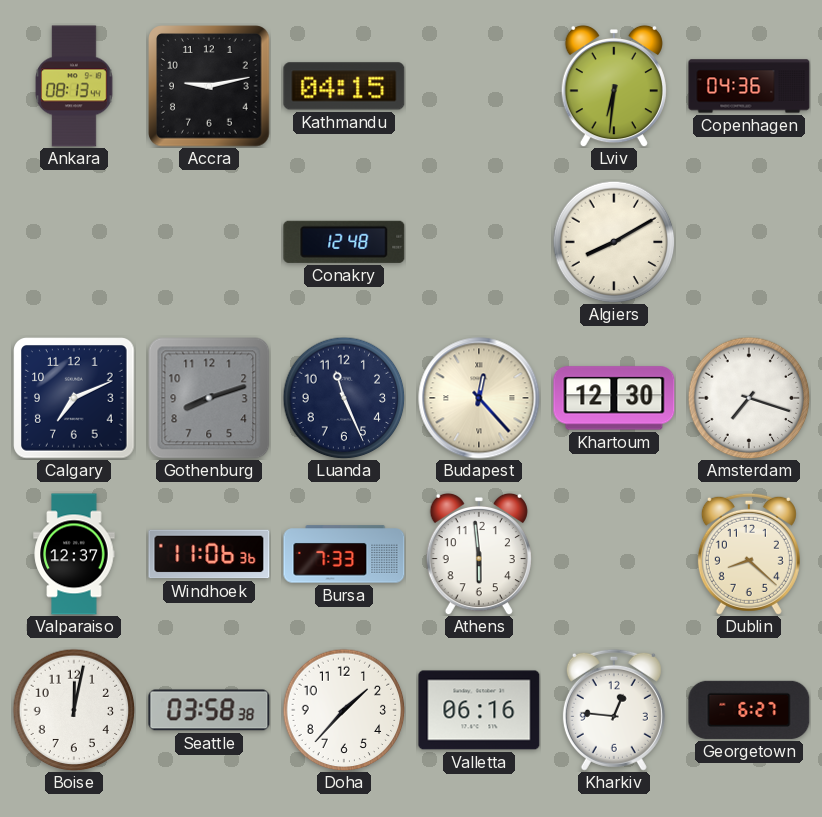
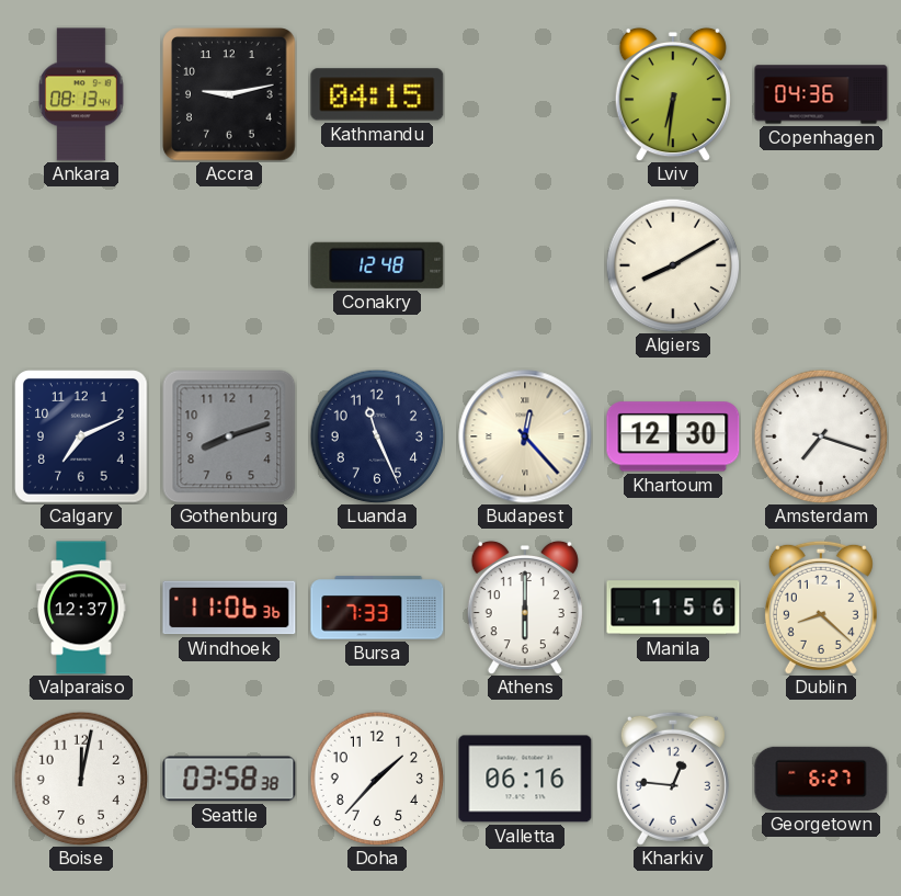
Athens: 5:59 -> 6:00 (525, 608)
Manila: none -> 1:56 (673, 608)
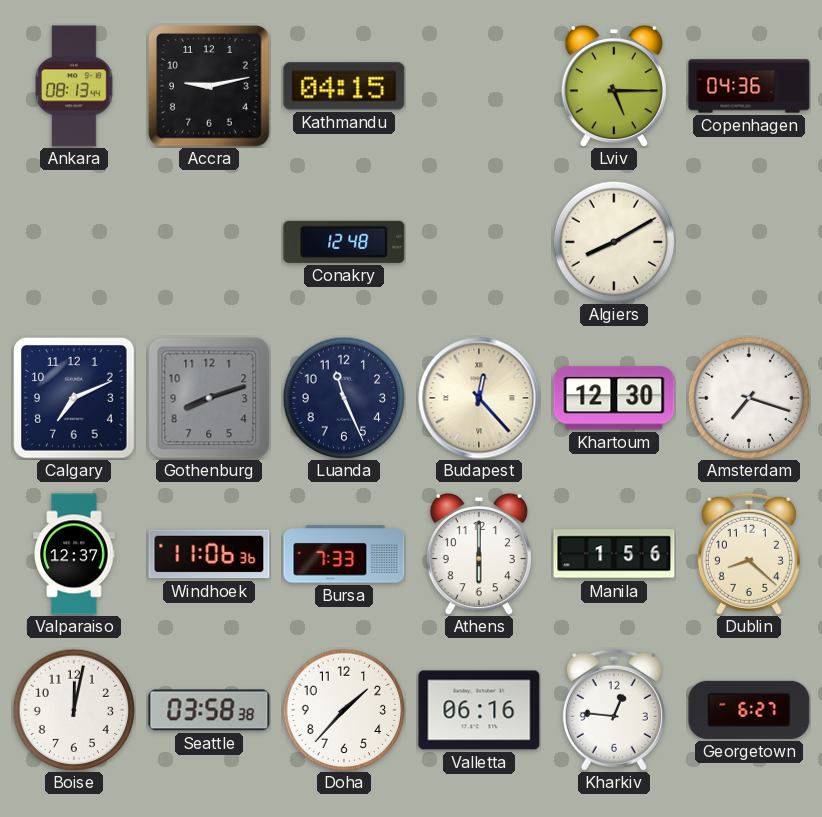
Lviv: 6:31 -> 5:15 (614, 86)
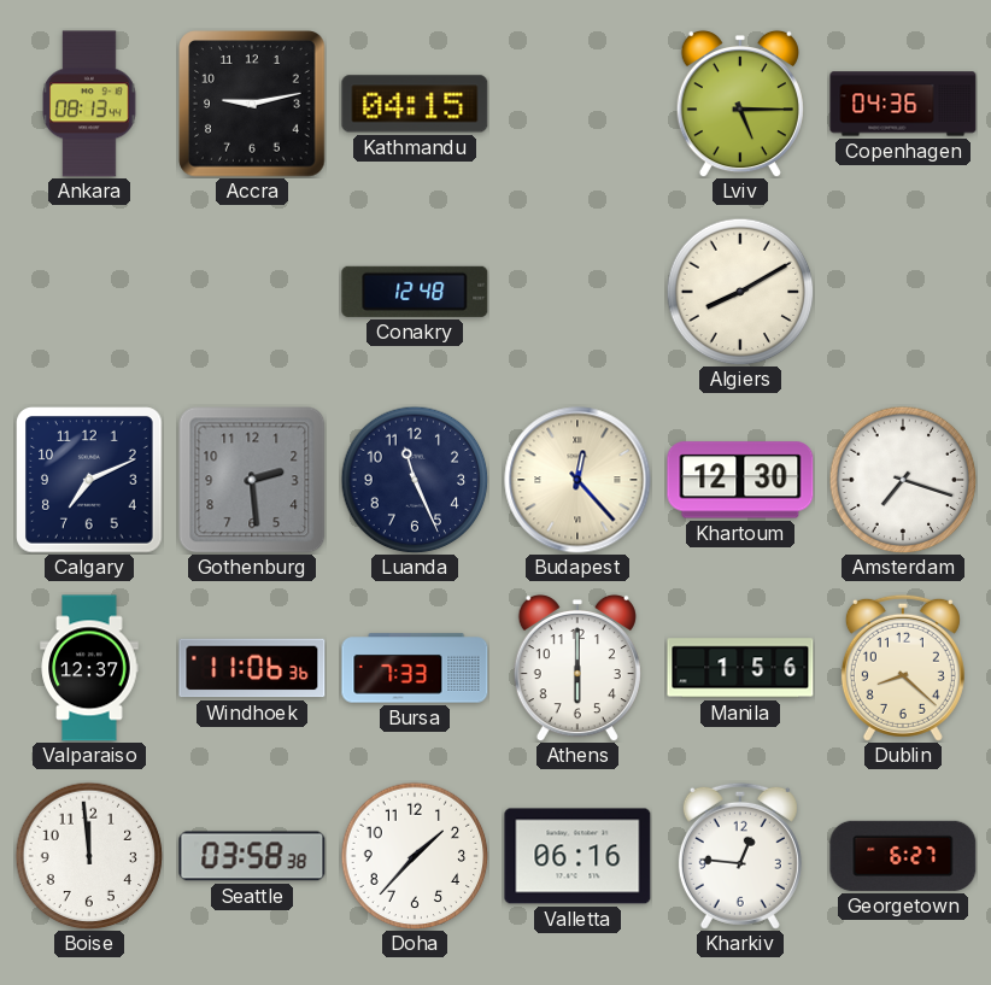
Gothenburg: 8:12 -> 2:29 (252, 480)
Boise: 12:02 -> 11:59 (89, 856)
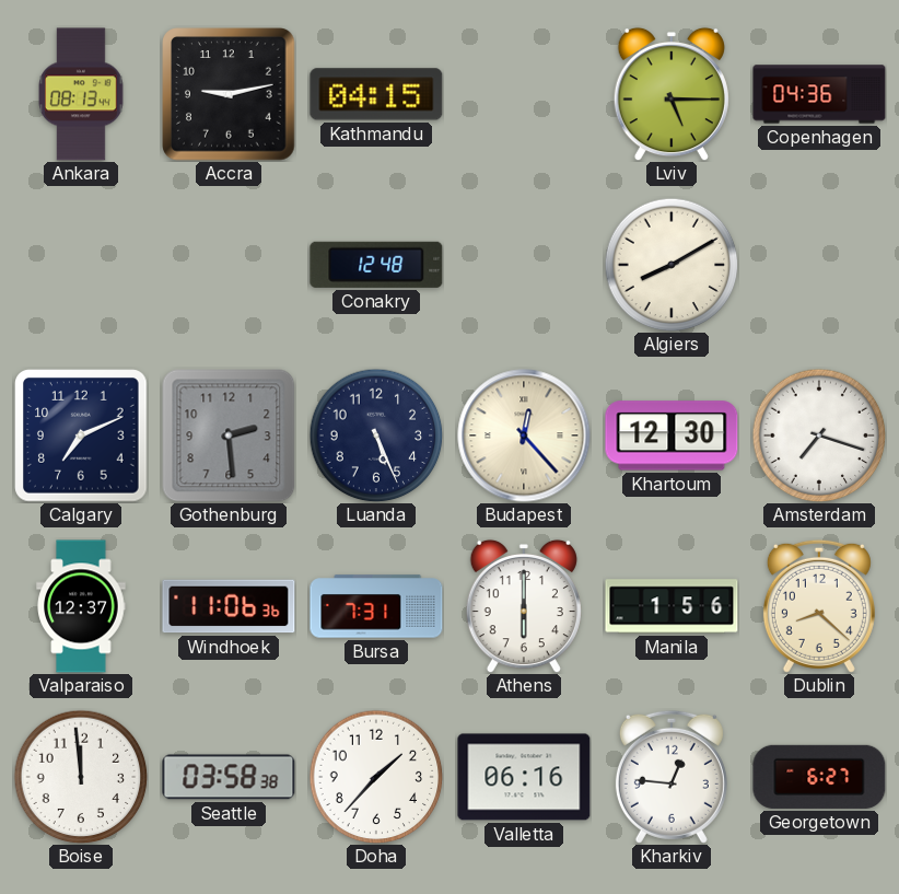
Luanda: 11:26 -> 5:26 (376, 436)
Bursa: 7:33 -> 7:31 (376, 606)
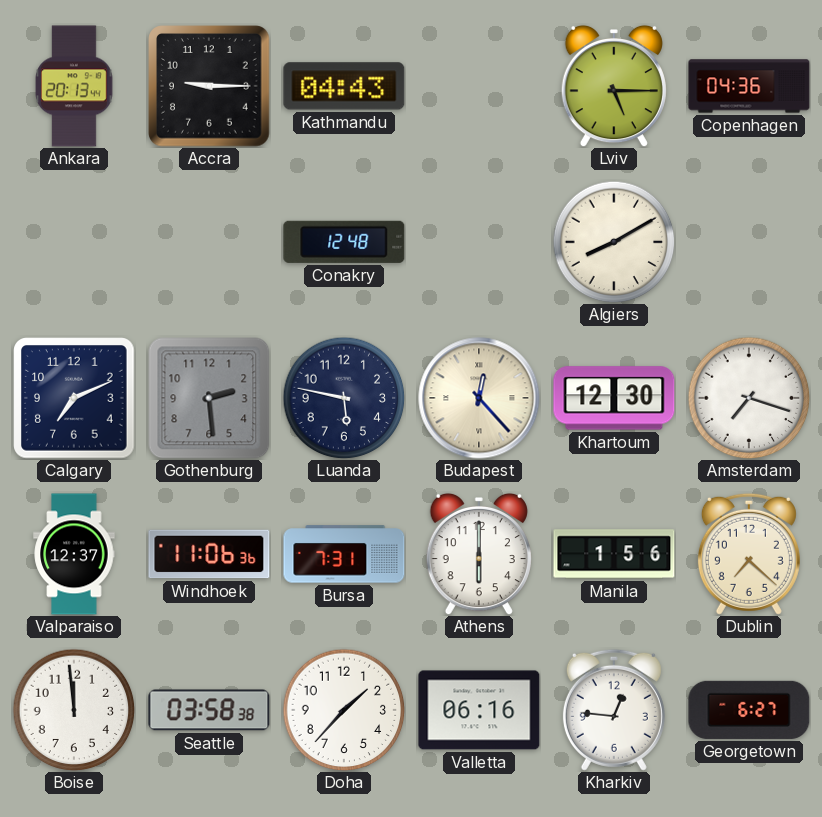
Ankara: 08:13 -> 20:13 (74, 86)
Accra: 9:13 -> 9:15 (209, 86)
Kathmandu: 04:15 -> 04:43 (344, 86)
Luanda: 5:26 -> 5:47 (344, 398)
Dublin: 8:22 -> 7:22 (749, 554)
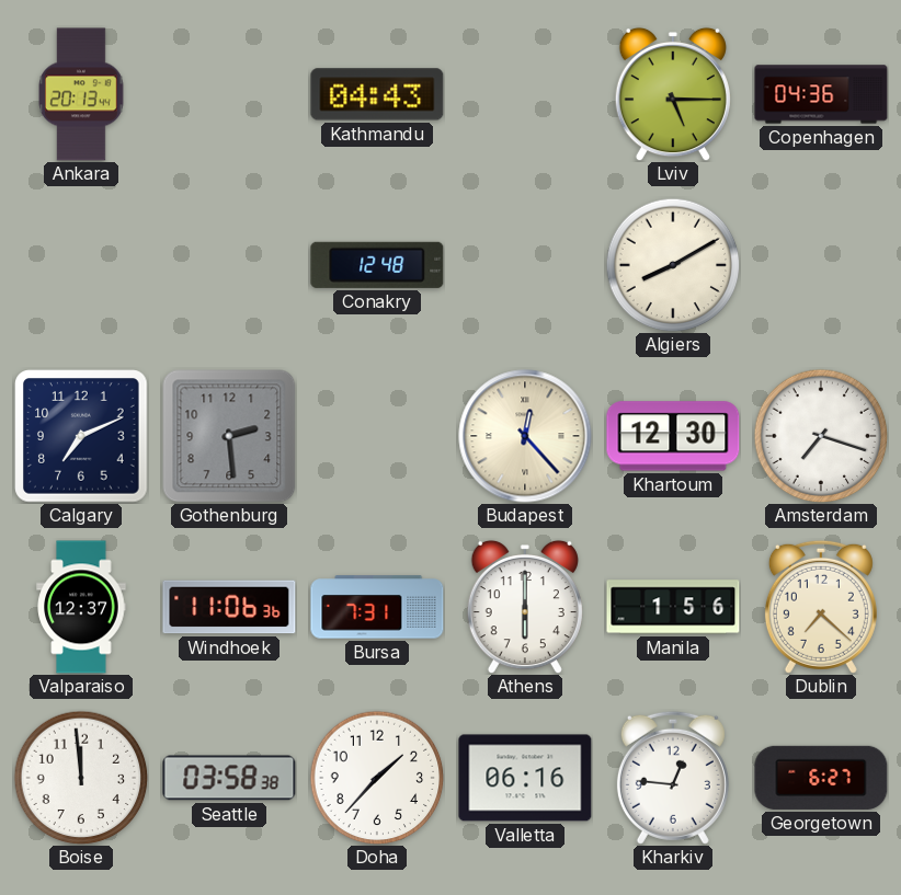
Accra: 9:15 -> none (209, 86)
Luanda: 5:47 -> none (344, 398)
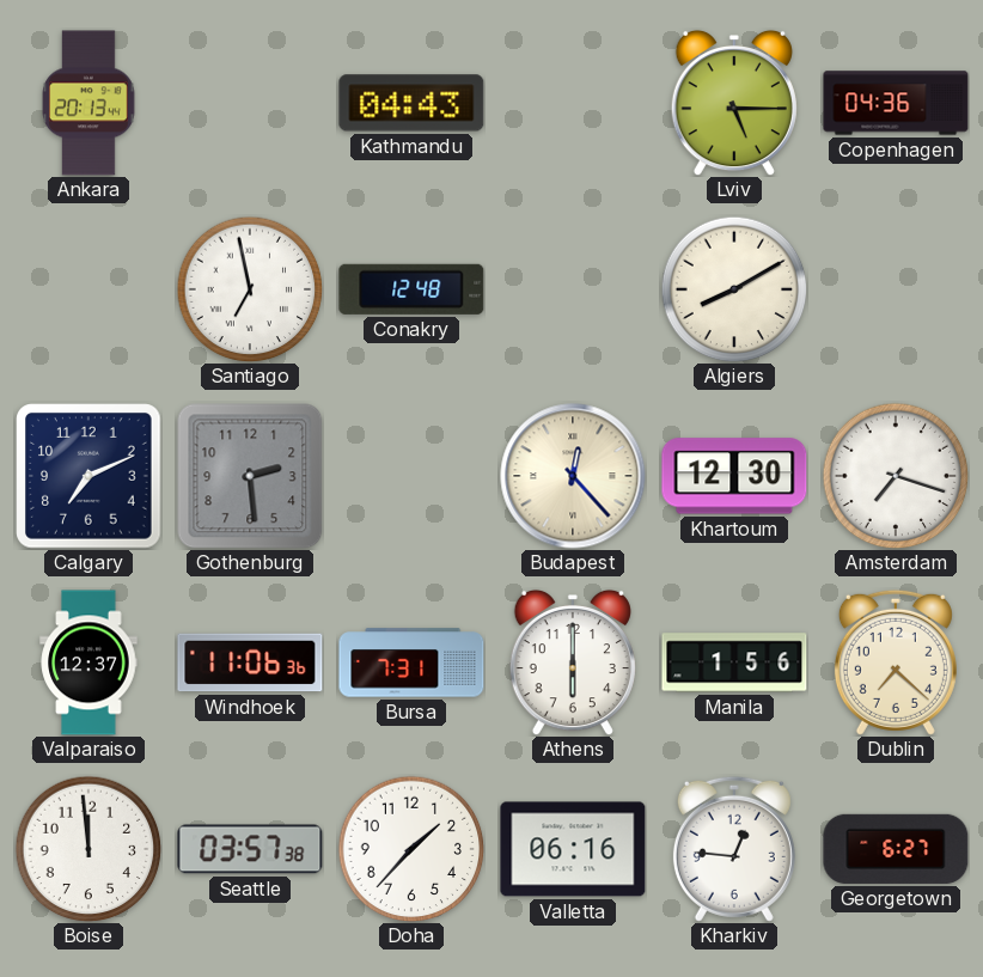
Santiago: none -> 6:58 (250, 289)
Seattle: 03:58 -> 03:57 (250, 849)
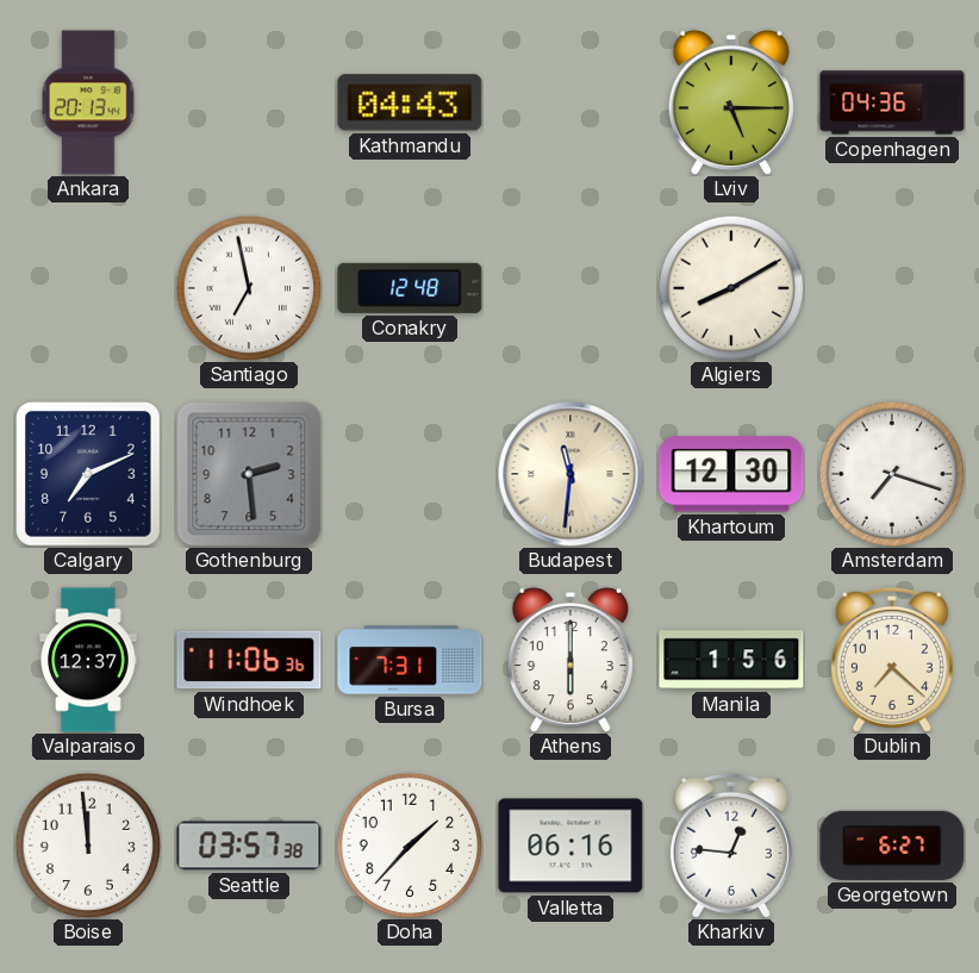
Budapest: 12:23 -> 11:31 (570, 474)
